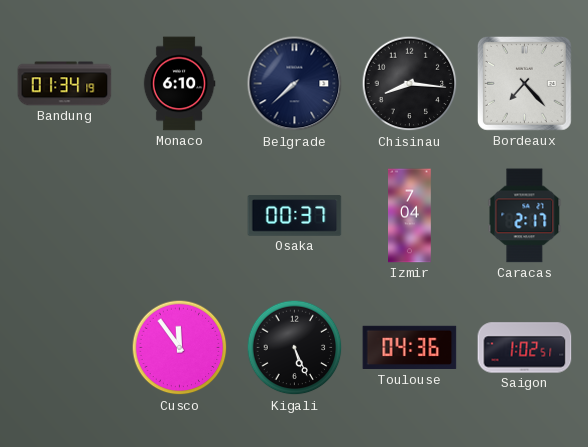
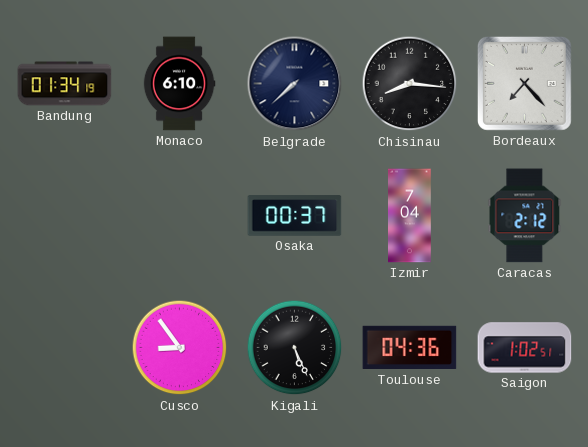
Caracas: 2:17 -> 2:12 (525, 216)
Cusco: 11:54 -> 8:54 (180, 348)
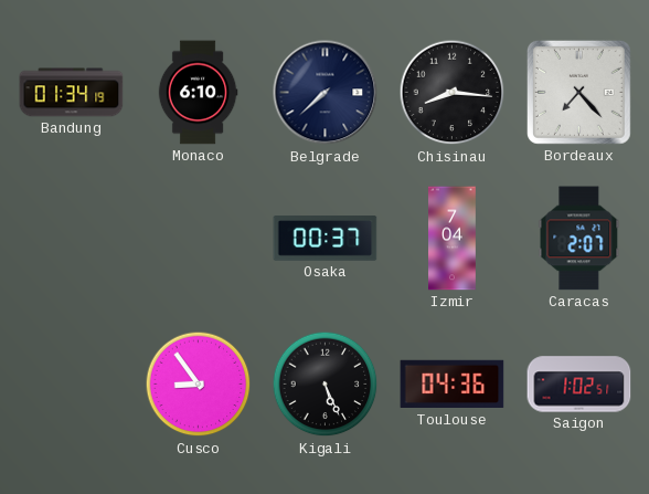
Caracas: 2:12 -> 2:07 (579, 239)
